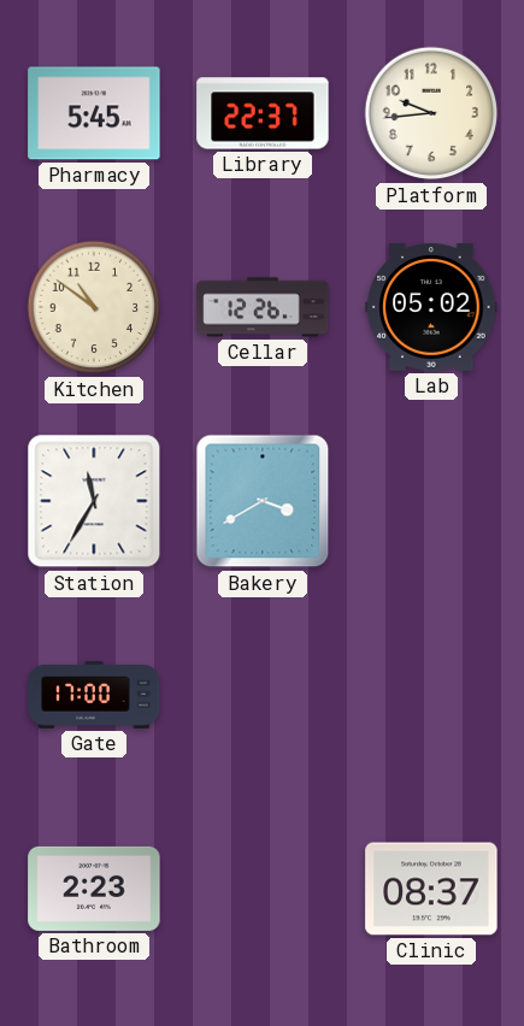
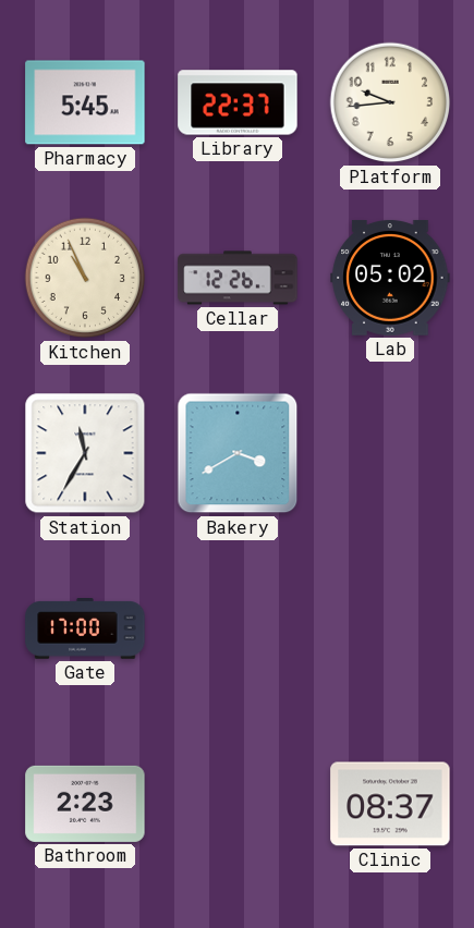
Kitchen: 10:51 -> 10:56 (85, 278)
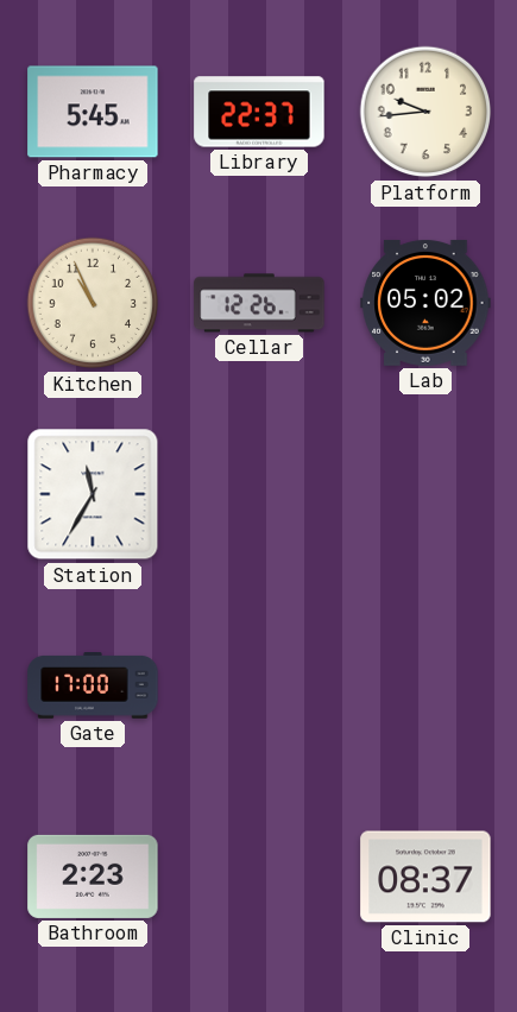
Bakery: 3:40 -> none (238, 453)
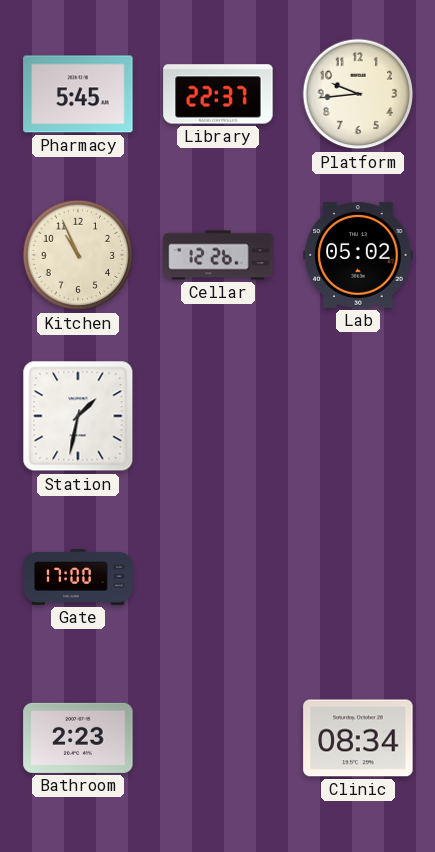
Station: 11:35 -> 1:32 (78, 416)
Clinic: 08:37 -> 08:34 (358, 738)
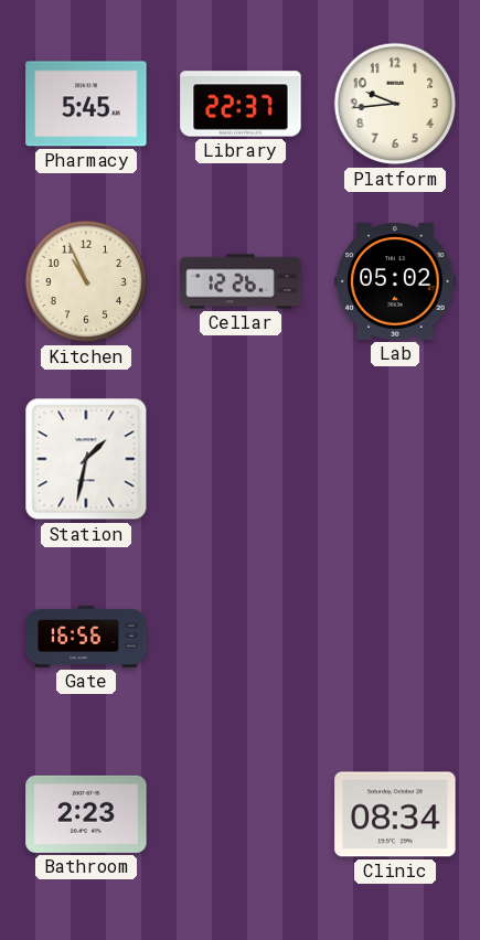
Gate: 17:00 -> 16:56 (86, 638)
